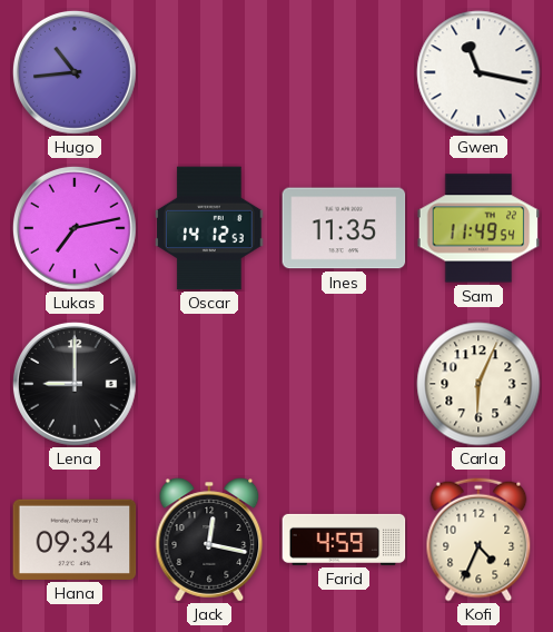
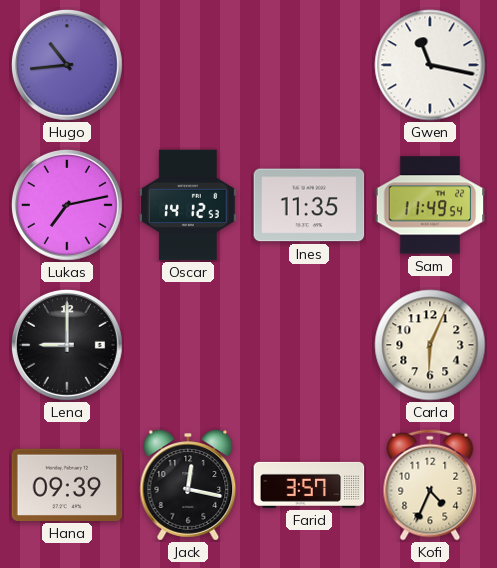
Hana: 09:34 -> 09:39 (67, 485)
Farid: 4:59 -> 3:57 (309, 485)
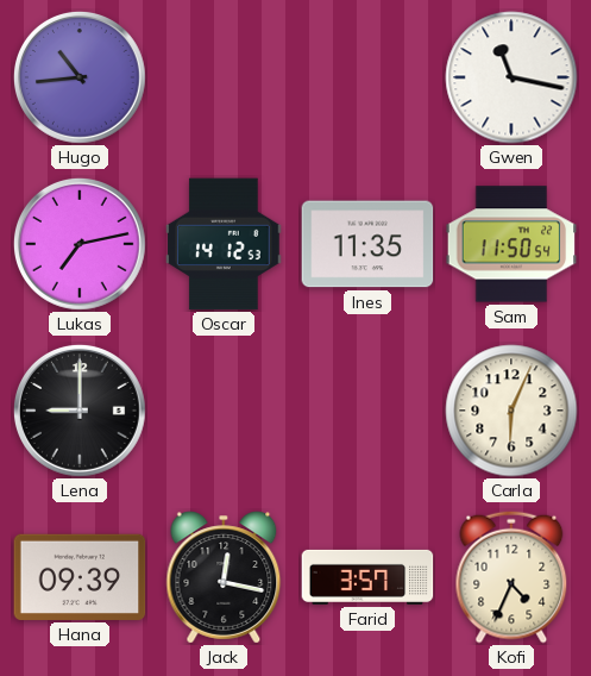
Sam: 11:49 -> 11:50 (511, 244)
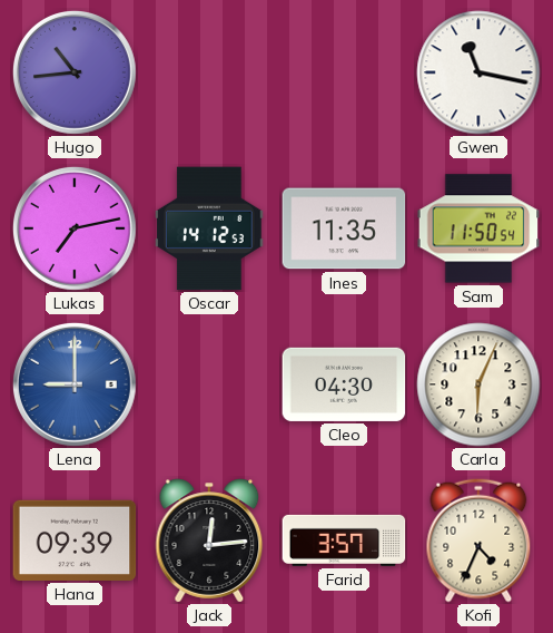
Lena dial: black -> blue (75, 384)
Cleo: none -> 04:30 (344, 384)
Jack: 12:17 -> 12:14 (209, 541)
